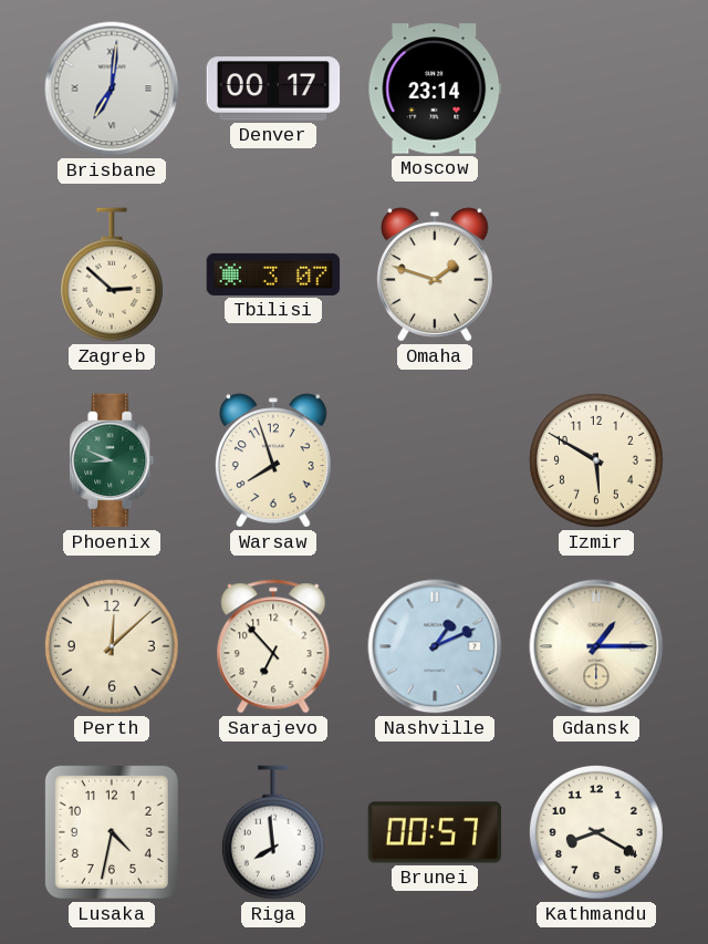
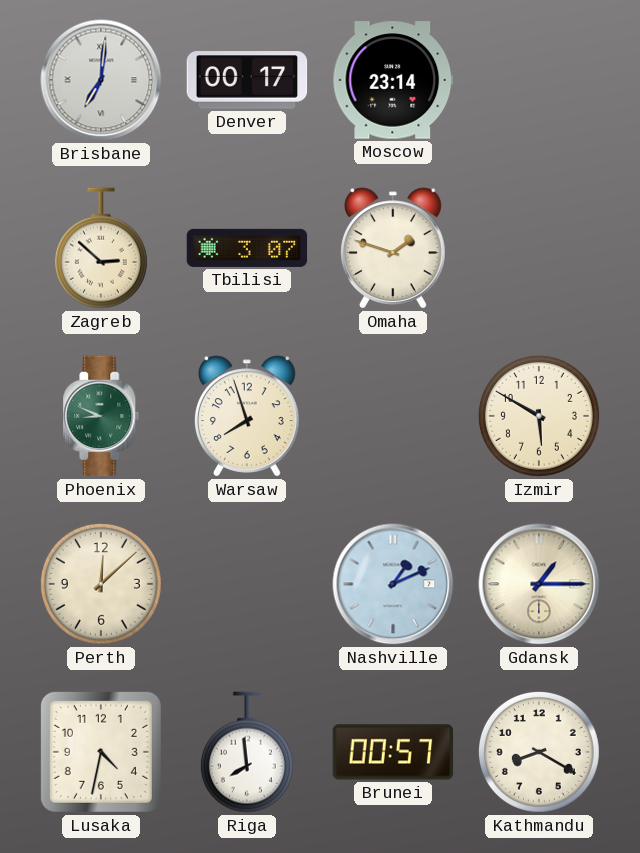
Sarajevo: 6:53 -> none (273, 646)
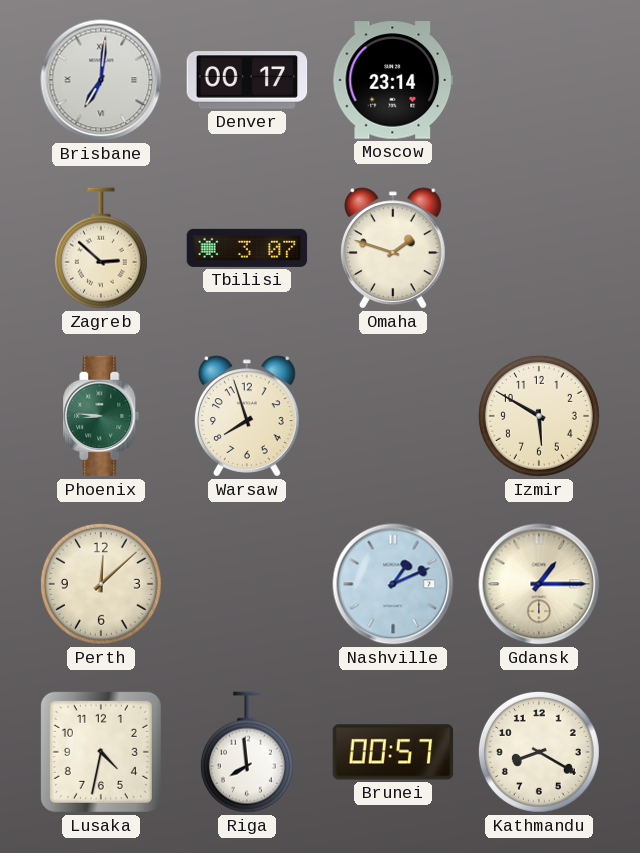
Phoenix: 8:49 -> 8:46 (101, 416)
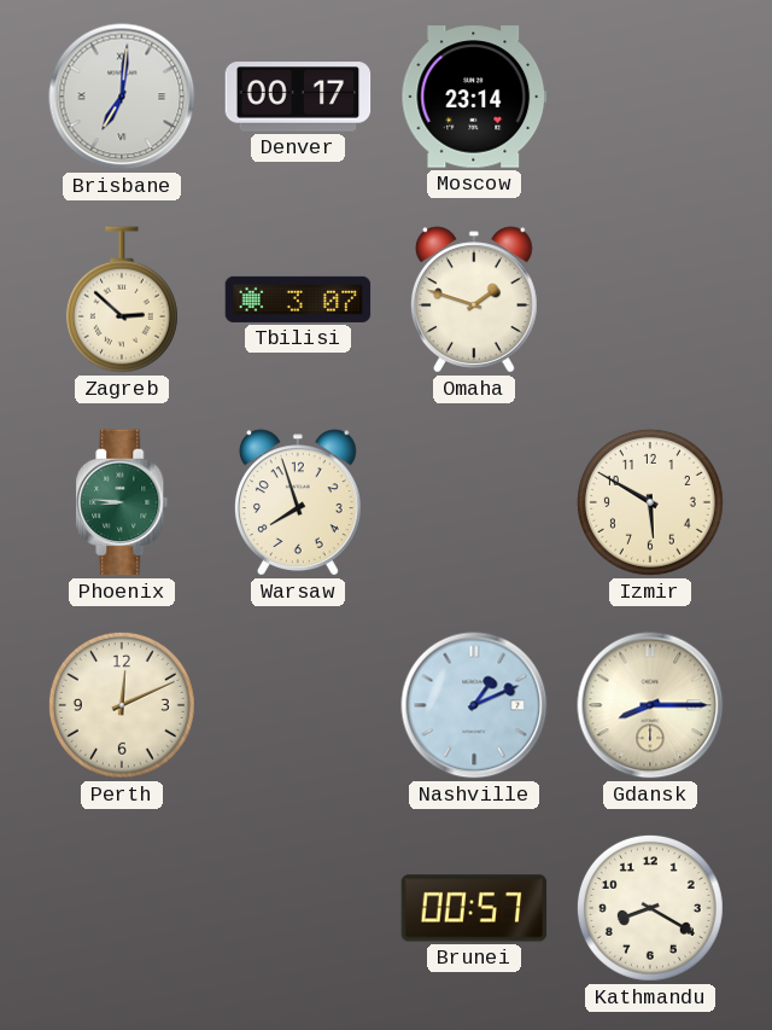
Perth: 12:08 -> 12:11 (122, 705)
Gdansk: 1:15 -> 8:15 (650, 705)
Lusaka: 4:32 -> none (101, 752)
Riga: 7:59 -> none (247, 752)
